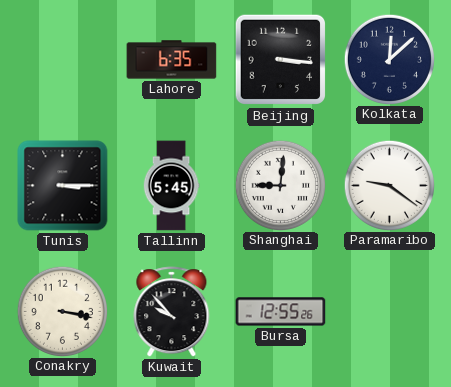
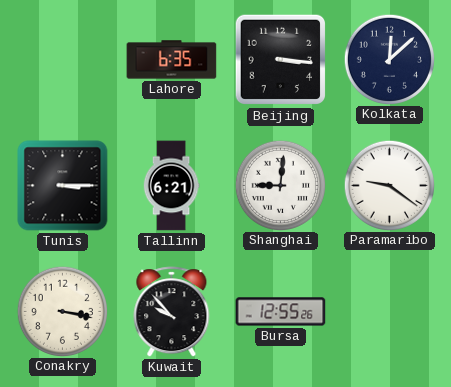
Tallinn: 5:45 -> 6:21 (171, 186)
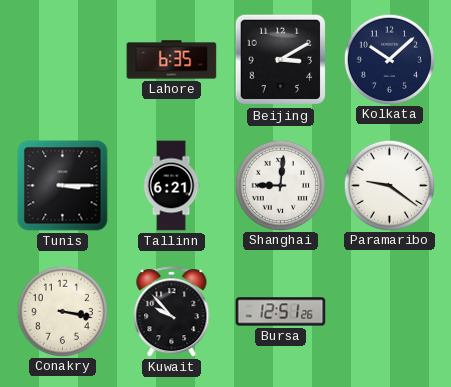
Beijing: 3:16 -> 3:10 (281, 60)
Kolkata: 12:08 -> 10:08 (389, 59)
Bursa: 12:55 -> 12:51 (281, 312)
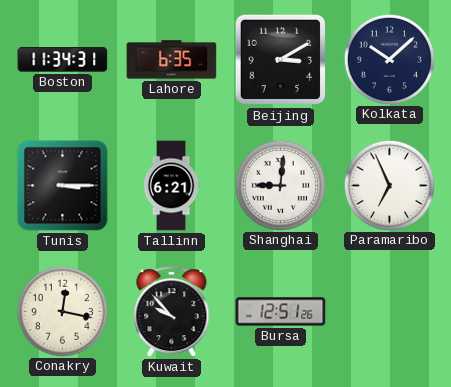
Boston: none -> 11:34 (63, 60)
Paramaribo: 9:21 -> 6:56 (389, 185)
Conakry: 3:17 -> 12:17 (62, 311)
